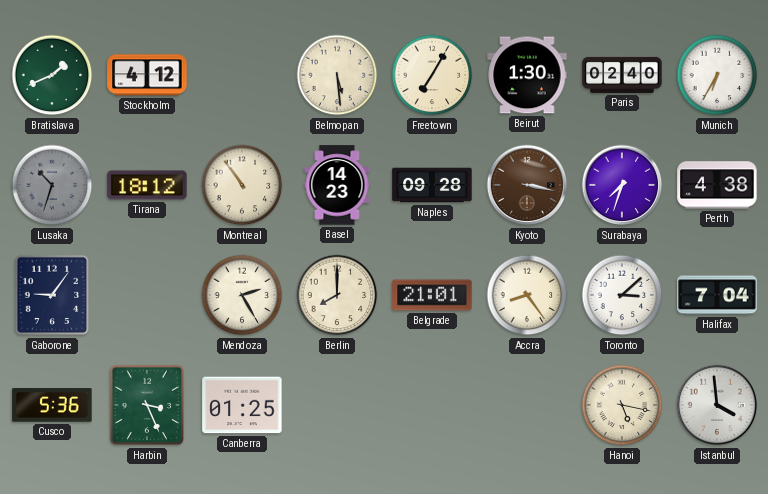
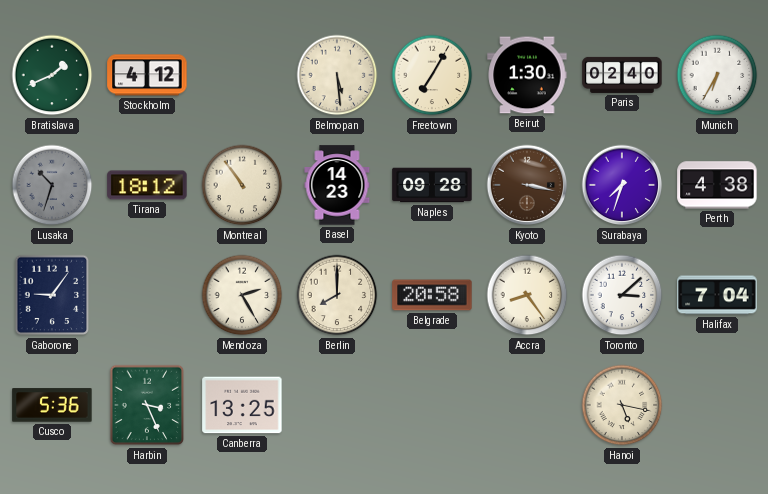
Belgrade: 21:01 -> 20:58 (432, 295)
Canberra: 01:25 -> 13:25 (242, 405)
Istanbul: 3:59 -> none (717, 405)
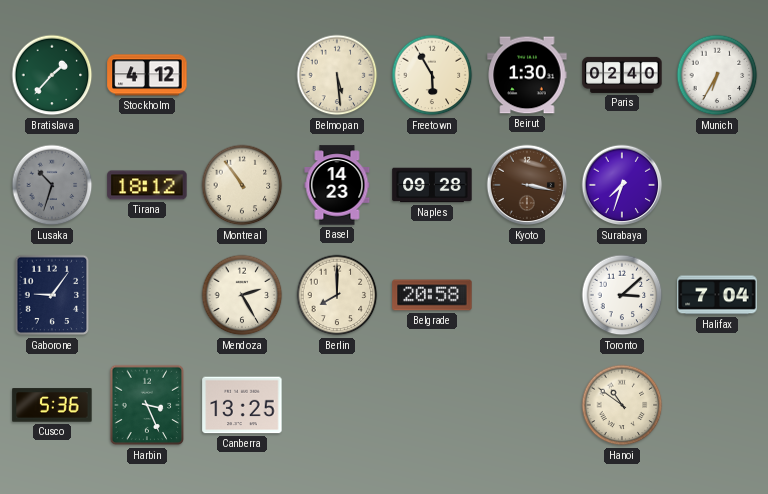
Bratislava: 1:41 -> 1:37 (52, 75)
Freetown: 7:05 -> 5:55 (432, 75)
Perth: 4:38 -> none (717, 185)
Accra: 8:24 -> none (527, 295)
Hanoi: 5:17 -> 10:51 (622, 405)
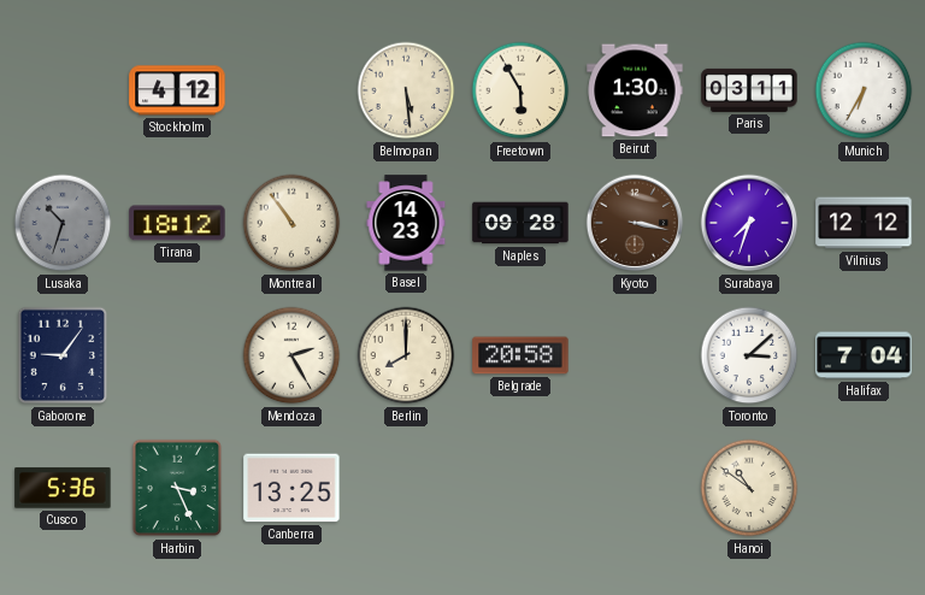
Bratislava: 1:37 -> none (52, 75)
Paris: 02:40 -> 03:11 (749, 90)
Vilnius: none -> 12:12 (864, 223)
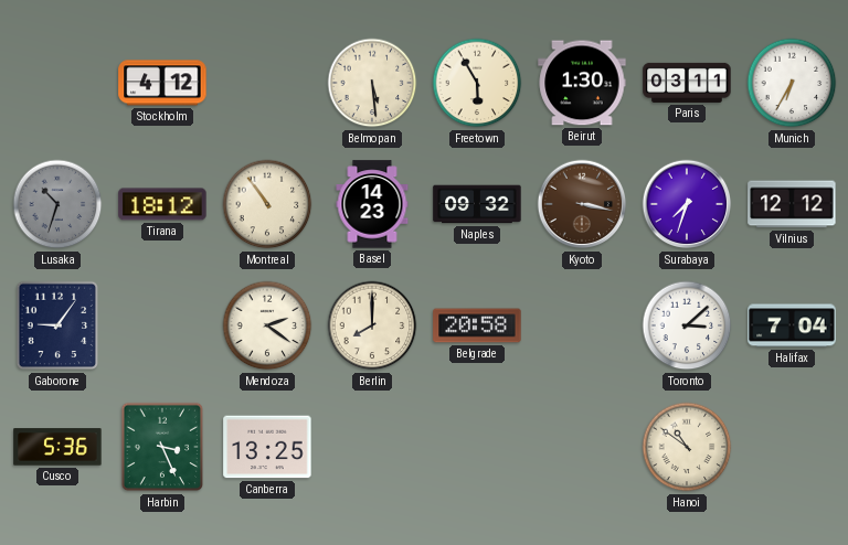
Naples: 09:28 -> 09:32 (477, 204)
Mendoza: 2:25 -> 2:21 (267, 325)
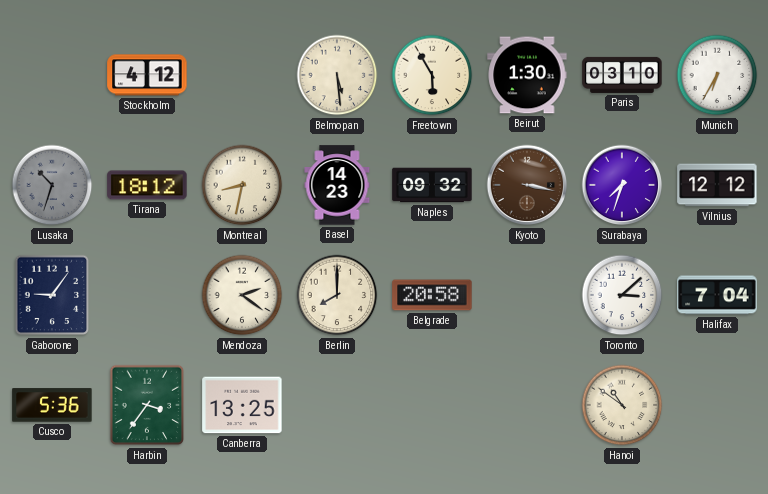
Paris: 03:11 -> 03:10 (622, 75)
Montreal: 10:54 -> 8:32 (242, 185)
Harbin: 3:26 -> 3:36 (147, 405)
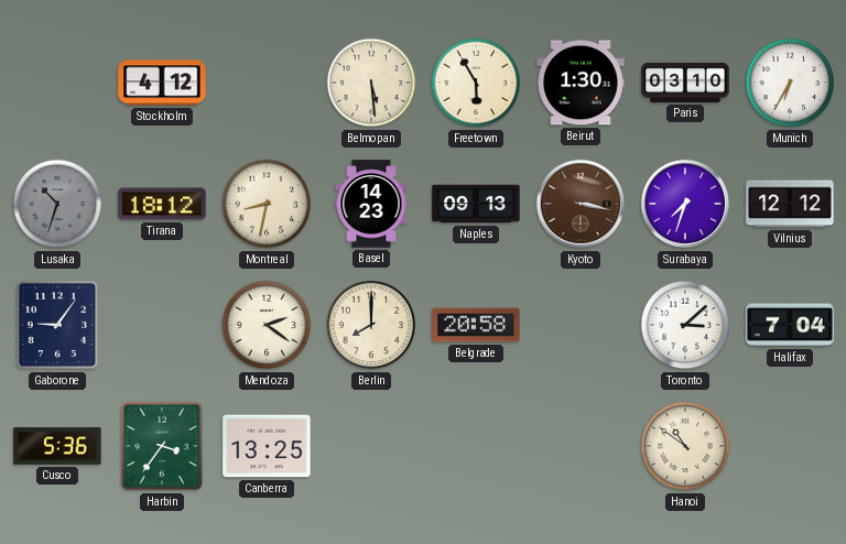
Naples: 09:32 -> 09:13 (476, 204)
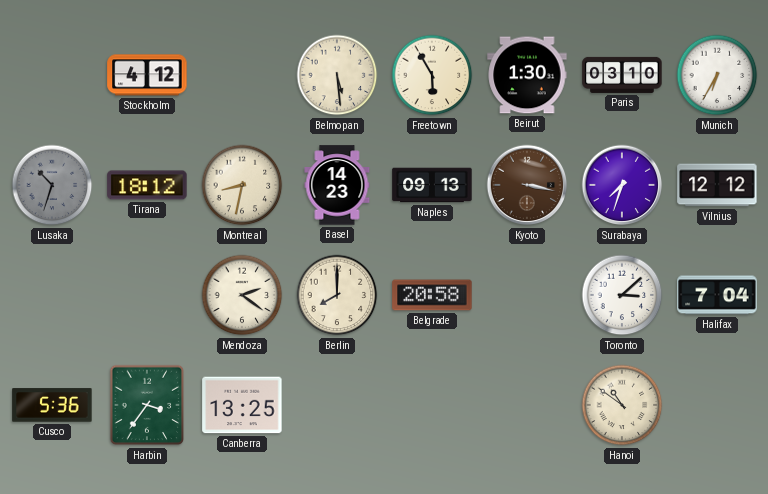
Gaborone: 9:06 -> none (57, 325)
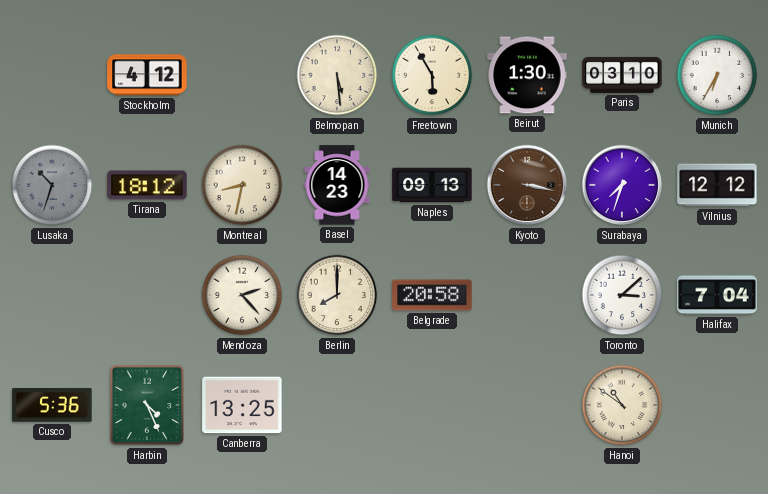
Mendoza: 2:21 -> 2:23 (242, 295)
Harbin: 3:36 -> 4:26 (147, 405)
